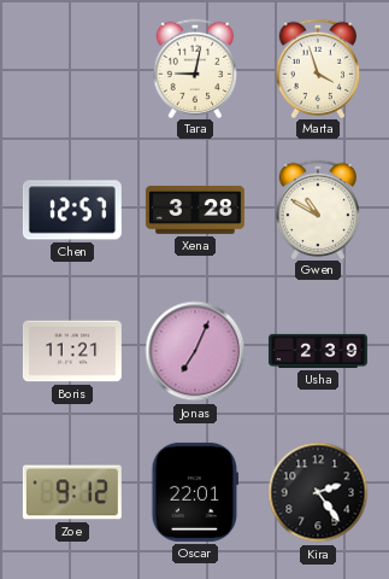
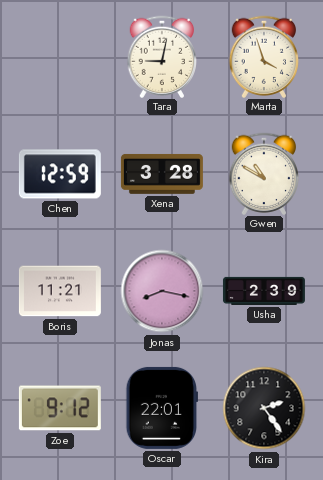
Chen: 12:57 -> 12:59 (60, 174)
Jonas: 7:04 -> 8:17 (162, 291)
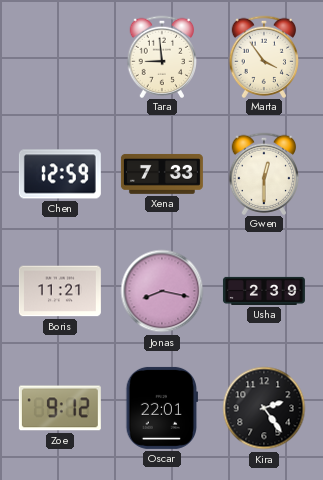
Tara: 9:02 -> 8:59 (162, 56)
Marta: 3:57 -> 3:54 (264, 56)
Xena: 3:28 -> 7:33 (162, 174)
Gwen: 10:50 -> 12:30 (264, 173)
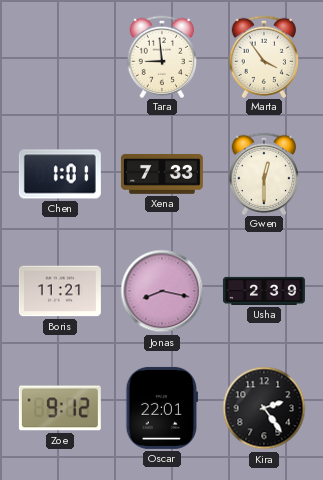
Chen: 12:59 -> 1:01 (60, 174)
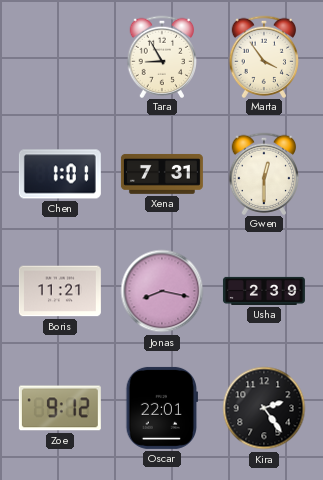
Tara: 8:59 -> 8:55 (162, 56)
Xena: 7:33 -> 7:31 (162, 174)
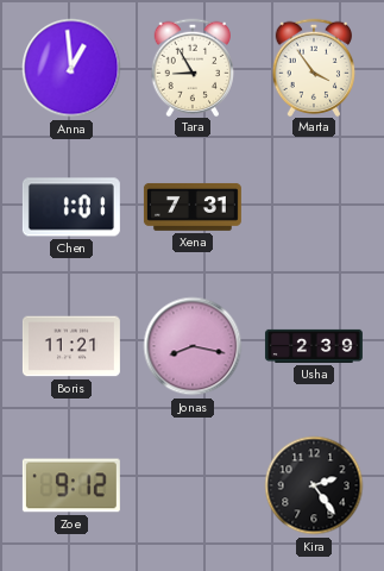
Anna: none -> 12:59 (71, 68)
Gwen: 12:30 -> none (264, 173)
Oscar: 22:01 -> none (161, 408)
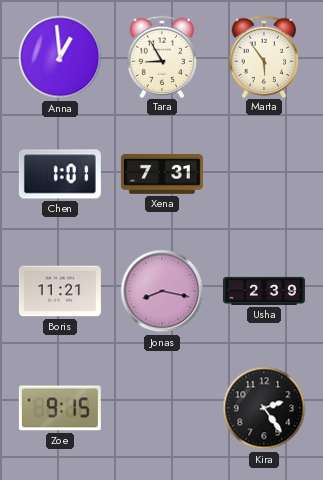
Marta: 3:54 -> 5:54 (264, 56)
Zoe: 9:12 -> 9:15 (60, 408)
